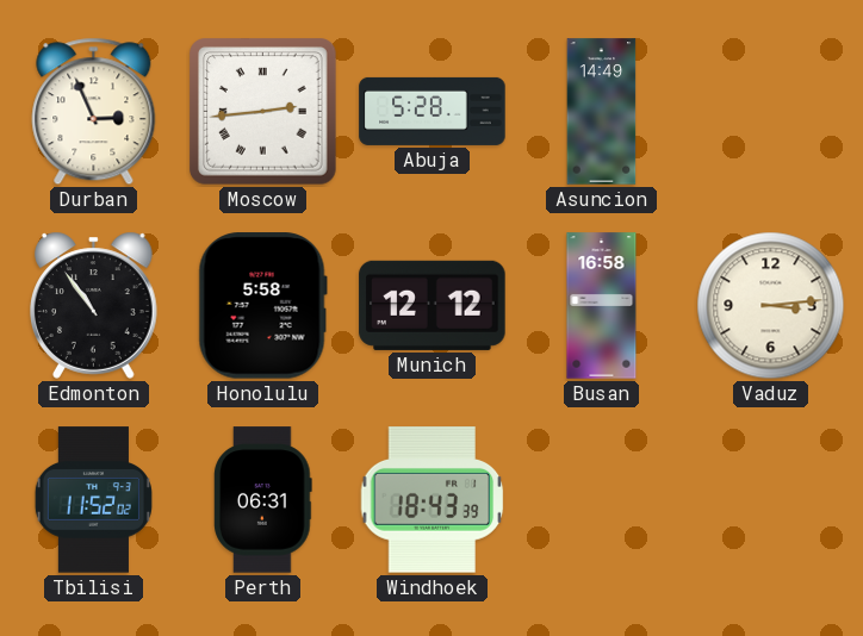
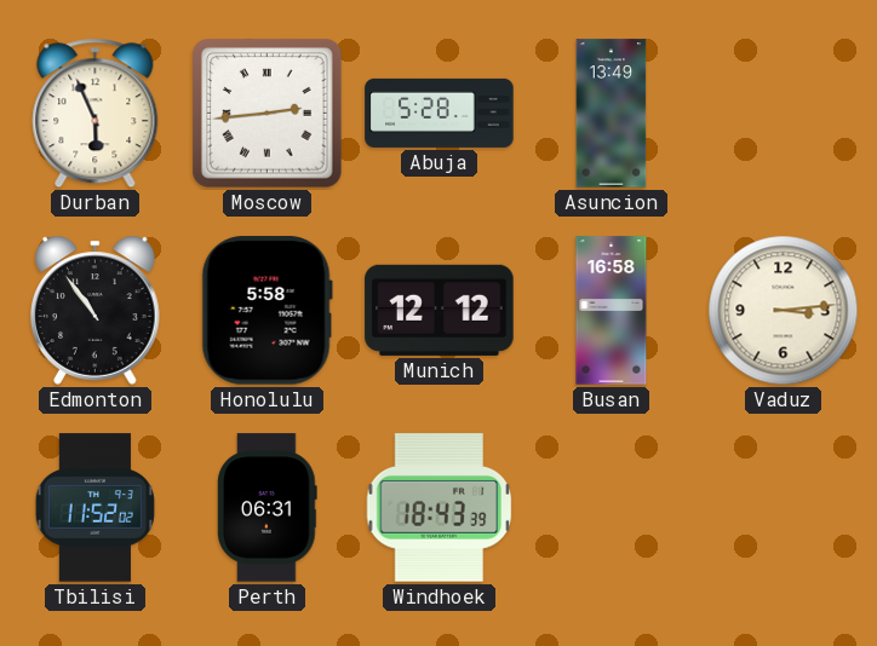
Durban: 2:56 -> 5:56 (96, 114)
Asuncion: 14:49 -> 13:49 (612, 114)
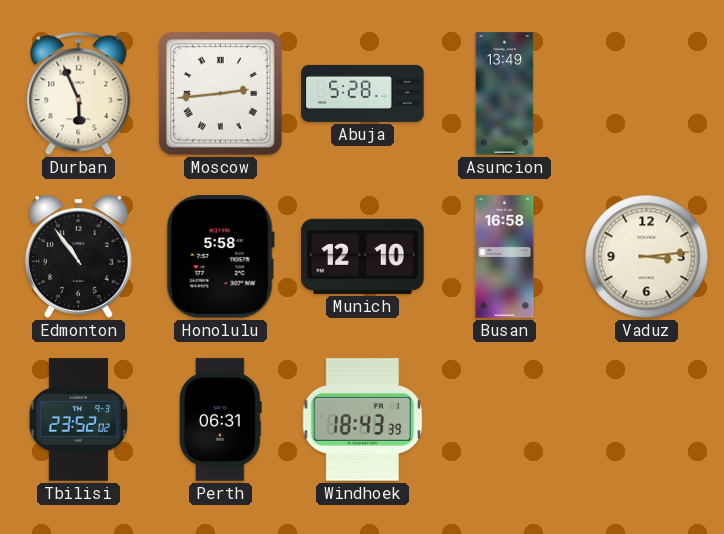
Munich: 12:12 -> 12:10 (363, 256)
Tbilisi: 11:52 -> 23:52 (78, 420)
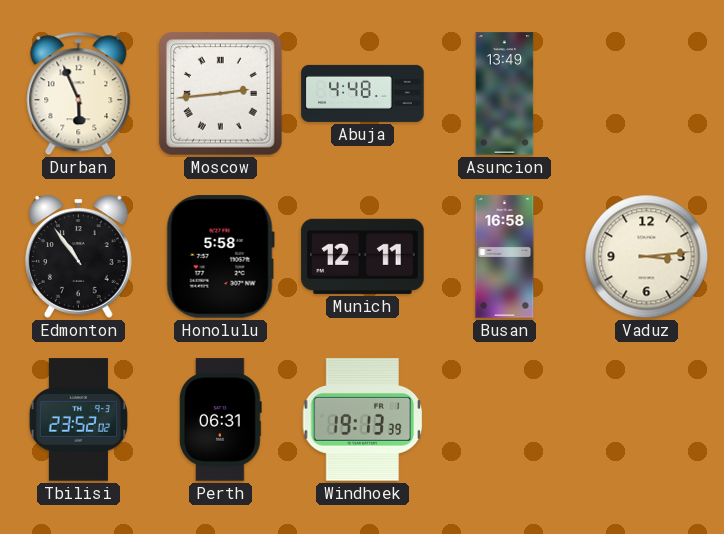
Abuja: 5:28 -> 4:48 (363, 93)
Munich: 12:10 -> 12:11 (363, 256)
Windhoek: 18:43 -> 19:13 (363, 420)
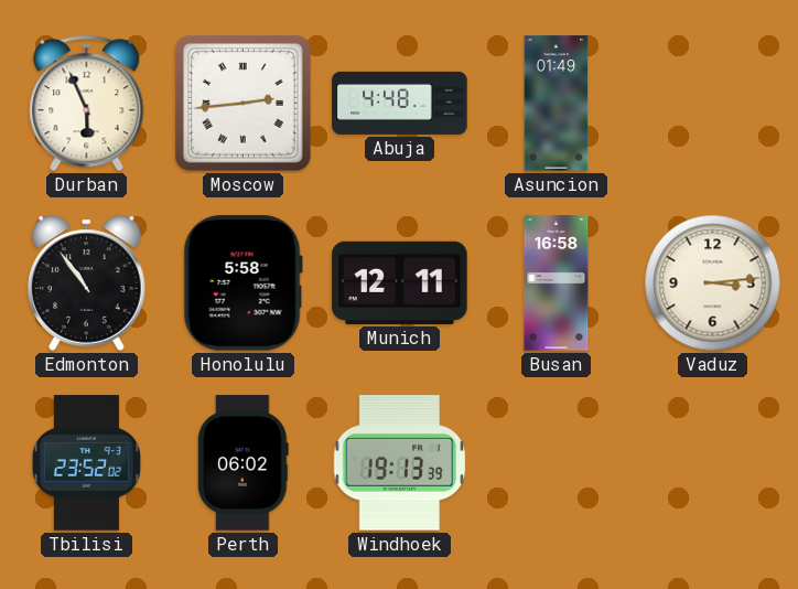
Asuncion: 13:49 -> 01:49 (557, 104)
Perth: 06:31 -> 06:02 (244, 463)
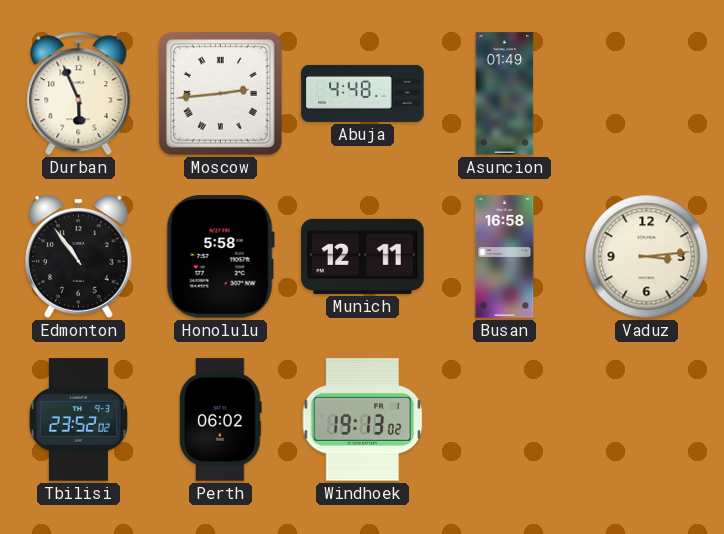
Windhoek: 19:13:39 -> 19:13:02 (363, 420)
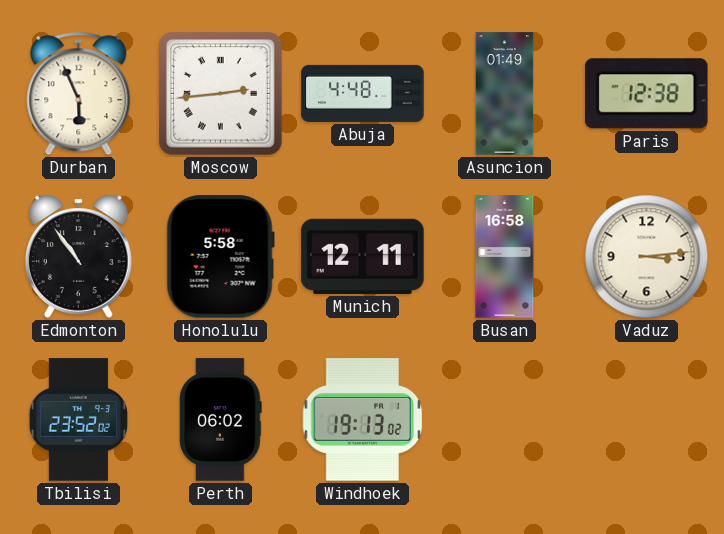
Paris: none -> 12:38 (646, 94)
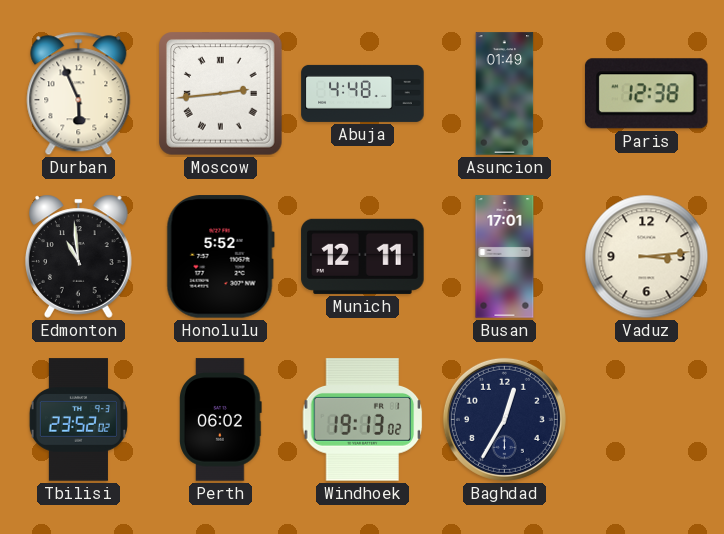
Edmonton: 10:54 -> 10:59 (79, 256)
Honolulu: 5:58 -> 5:52 (220, 257)
Busan: 16:58 -> 17:01 (505, 257)
Baghdad: none -> 12:35 (504, 419)
